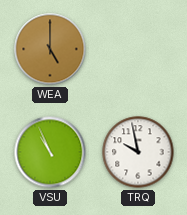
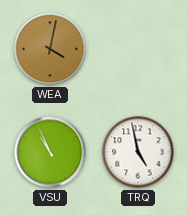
WEA: 5:00 -> 4:02 (50, 49)
TRQ: 9:58 -> 4:58 (138, 152)
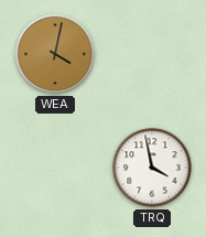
VSU: 10:56 -> none (50, 152)
TRQ: 4:58 -> 3:58 (152, 168)
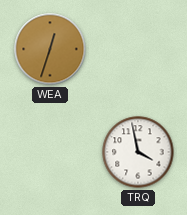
WEA: 4:02 -> 12:33 (50, 49)
